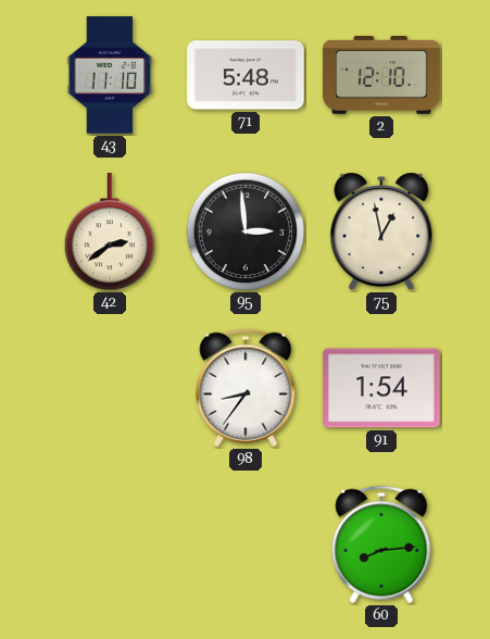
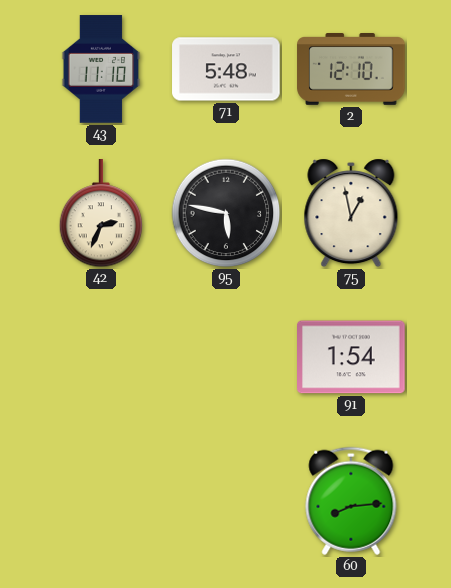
42: 2:39 -> 2:34 (101, 214)
95: 2:59 -> 5:47 (226, 213)
98: 8:36 -> none (246, 388)
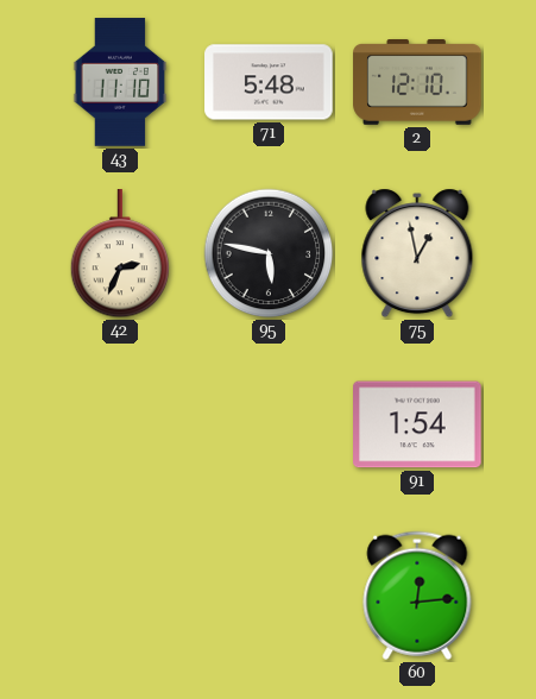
60: 8:14 -> 12:14 (417, 596)
